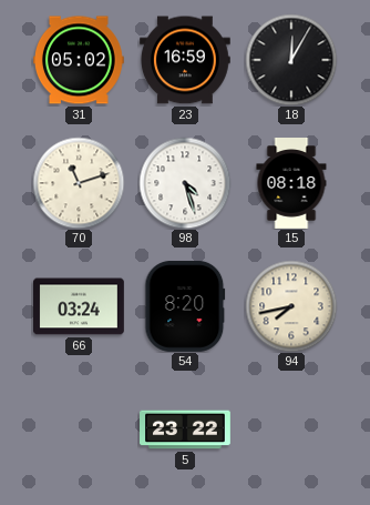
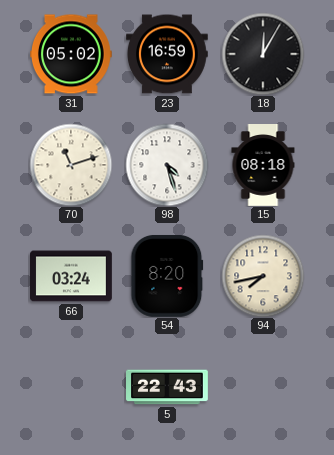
5: 23:22 -> 22:43 (168, 387)
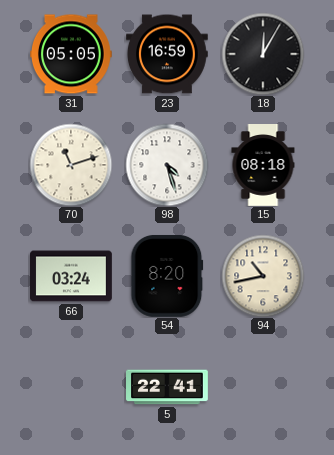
31: 05:02 -> 05:05 (72, 54)
94: 7:43 -> 10:43 (263, 276)
5: 22:43 -> 22:41 (168, 387)
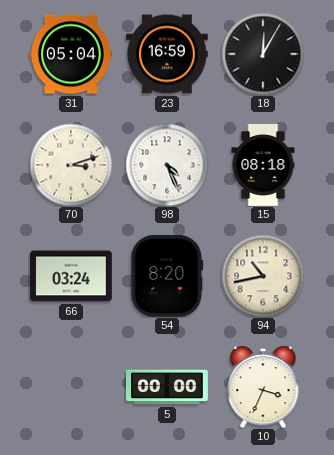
31: 05:05 -> 05:04 (72, 54)
70: 11:12 -> 3:12 (71, 165)
98: 4:27 -> 4:26 (167, 165)
5: 22:41 -> 00:00 (168, 387)
10: none -> 3:34 (263, 387)
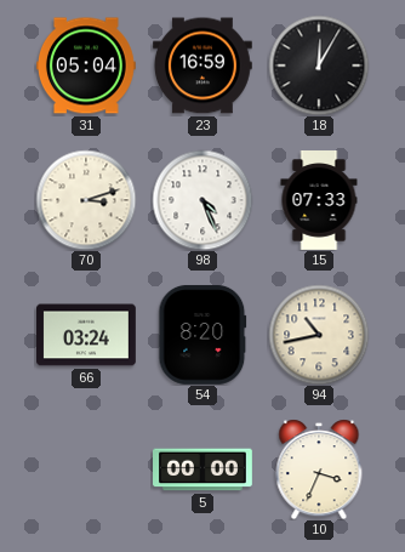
15: 08:18 -> 07:33 (319, 201)
